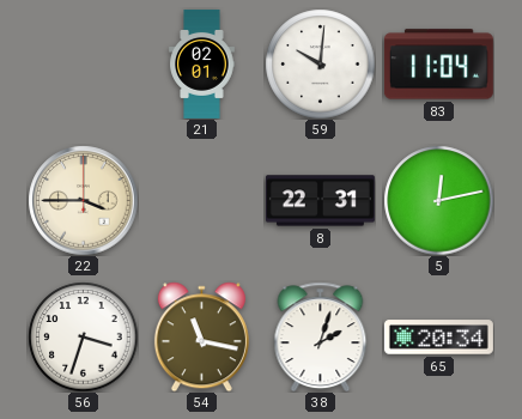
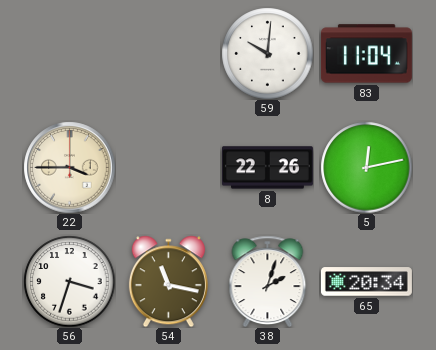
21: 02:01 -> none (202, 63)
8: 22:31 -> 22:26 (267, 168)
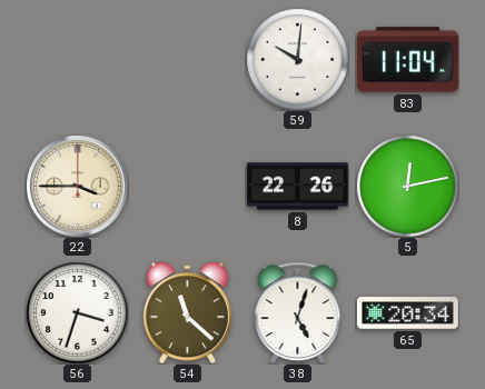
54: 11:17 -> 11:22 (187, 312)
38: 2:03 -> 5:03 (298, 312)
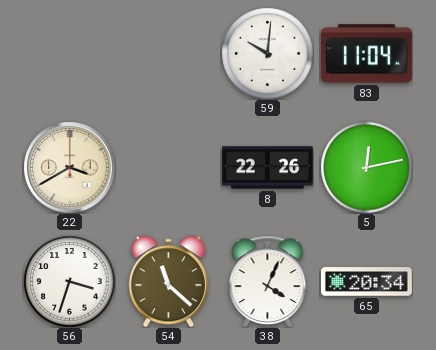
22: 3:45 -> 3:40 (69, 167)
38: 5:03 -> 4:04 (268, 281)
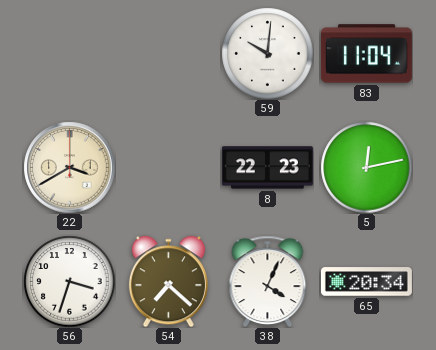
8: 22:26 -> 22:23 (267, 168)
54: 11:22 -> 7:22 (168, 281)
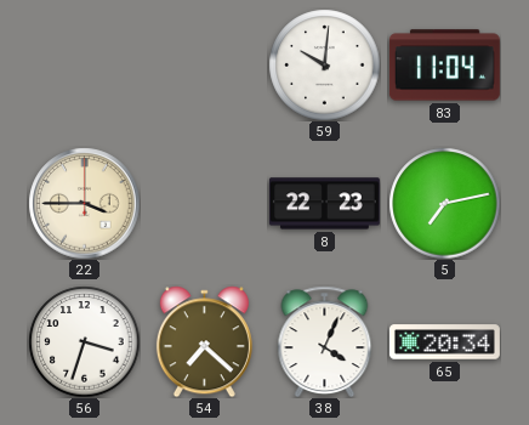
22: 3:40 -> 3:45 (84, 203)
5: 12:13 -> 7:13 (444, 203)
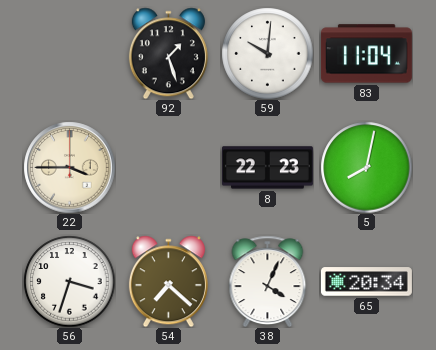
92: none -> 1:27 (168, 53)
5: 7:13 -> 8:02 (366, 167)
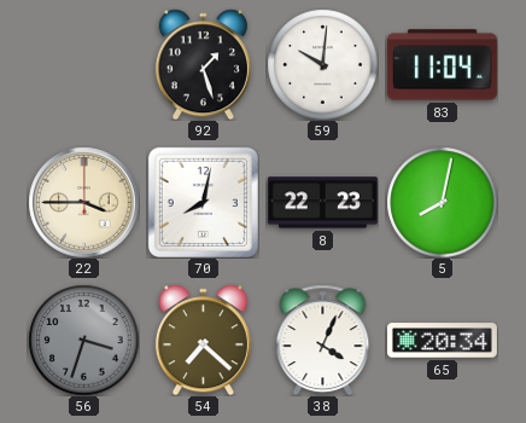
70: none -> 8:02 (203, 202)
56 dial: white -> grey (83, 340)
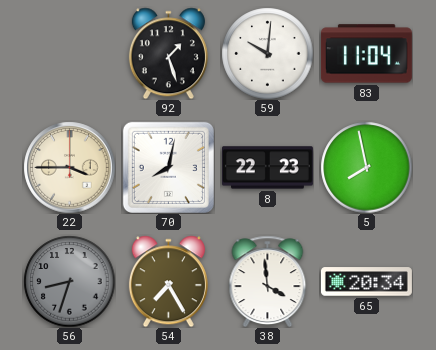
5: 8:02 -> 7:58 (366, 167)
56: 3:33 -> 8:33 (69, 281)
54: 7:22 -> 7:25 (168, 281)
38: 4:04 -> 3:59 (268, 281)
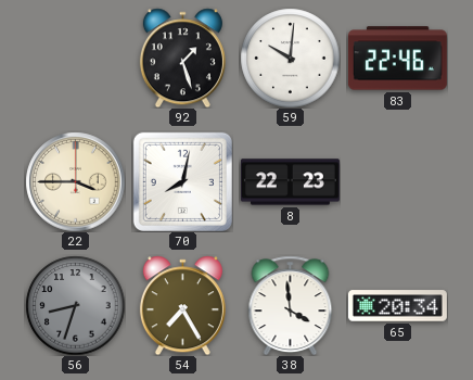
83: 11:04 -> 22:46 (397, 59)
5: 7:58 -> none (366, 167)
